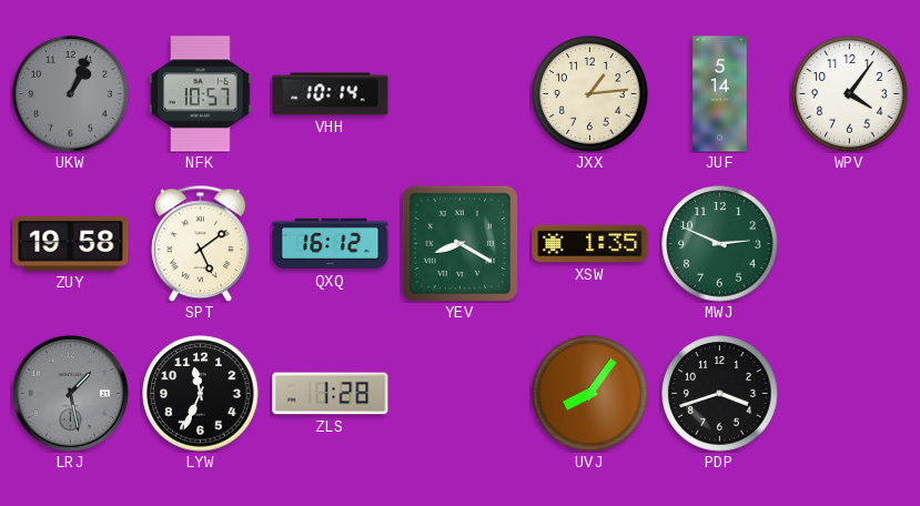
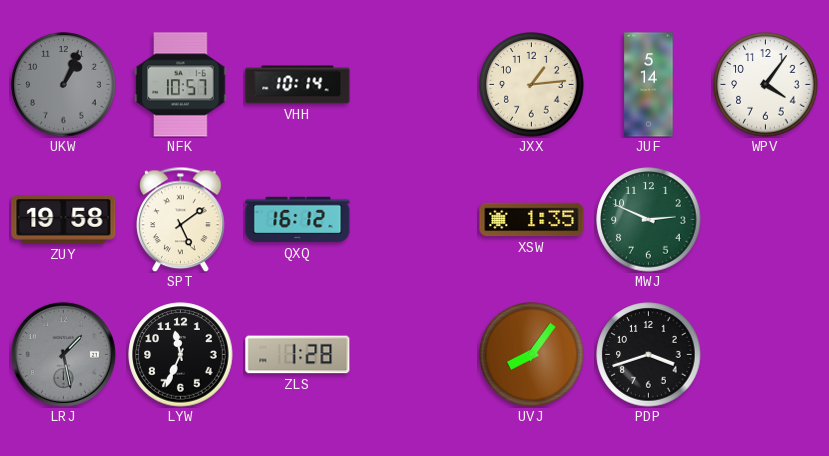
YEV: 8:20 -> none (459, 243)
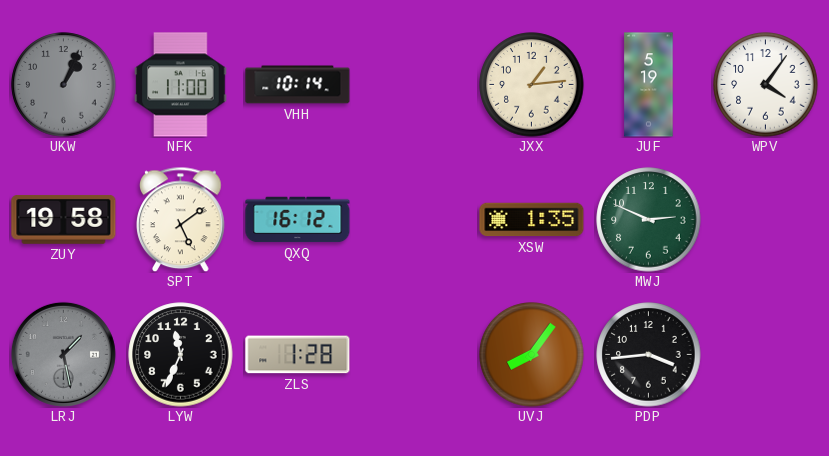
NFK: 10:57 -> 11:00 (181, 85)
JUF: 5:14 -> 5:19 (649, 85)
PDP: 3:42 -> 3:44 (649, 355)
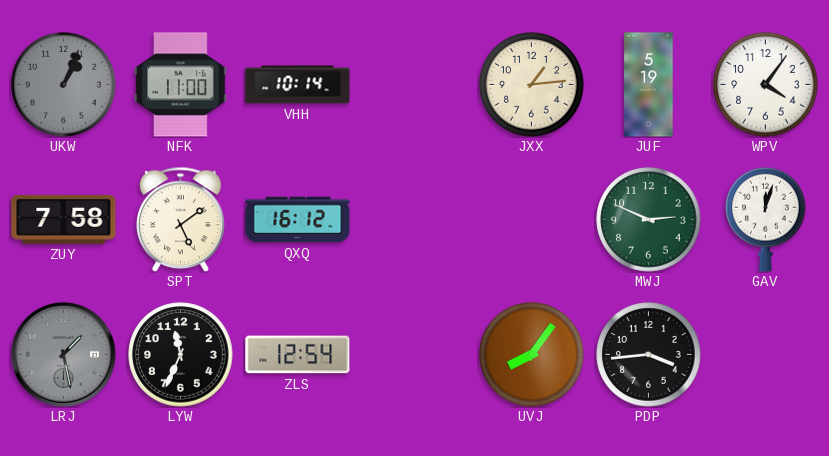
ZUY: 19:58 -> 7:58 (64, 219)
XSW: 1:35 -> none (532, 220)
GAV: none -> 12:03 (766, 219)
ZLS: 1:28 -> 12:54 (298, 355)
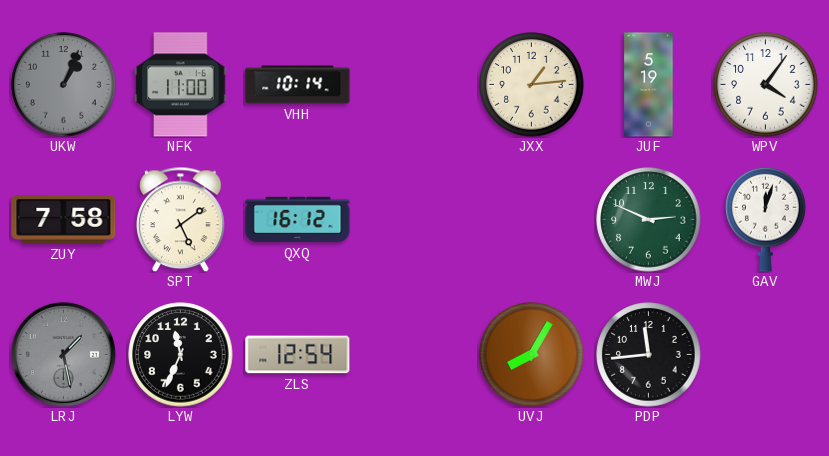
UVJ: 8:06 -> 8:05 (532, 355)
PDP: 3:44 -> 11:44 (649, 355)
